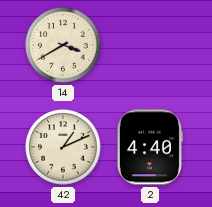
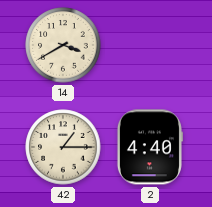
42: 1:11 -> 1:15 (63, 147)
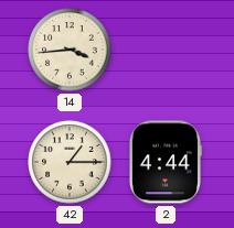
14: 3:40 -> 3:44 (70, 50)
2: 4:40 -> 4:44 (164, 162)
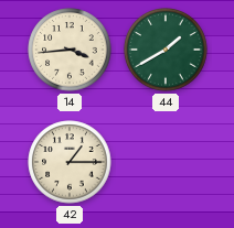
44: none -> 1:40 (166, 50)
2: 4:44 -> none (164, 162)
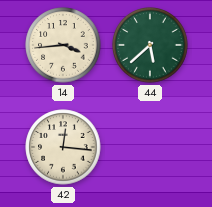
44: 1:40 -> 5:38 (150, 45)
42: 1:15 -> 12:16 (63, 147)
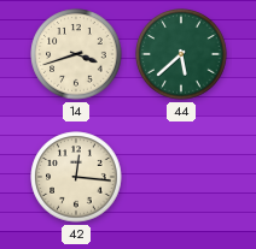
14: 3:44 -> 3:42 (76, 54)
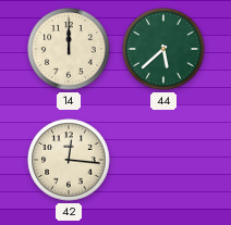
14: 3:42 -> 12:00 (69, 49)
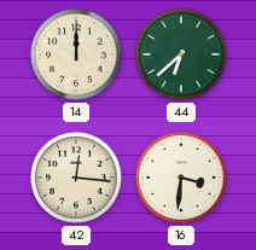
44: 5:38 -> 6:38 (181, 54)
16: none -> 3:31 (181, 178)
